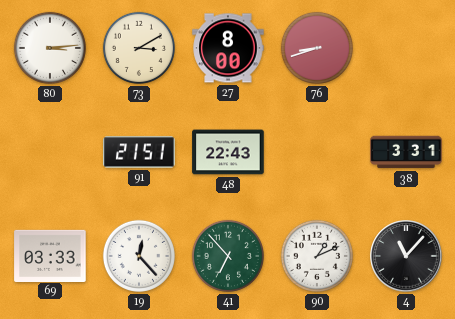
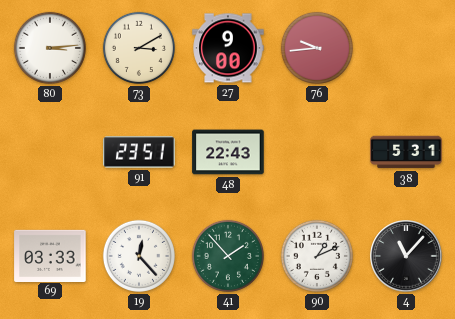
27: 8:00 -> 9:00 (228, 48)
76: 8:42 -> 9:44 (317, 48)
91: 21:51 -> 23:51 (139, 152)
38: 3:31 -> 5:31 (406, 152)
41: 6:53 -> 1:53 (228, 256)
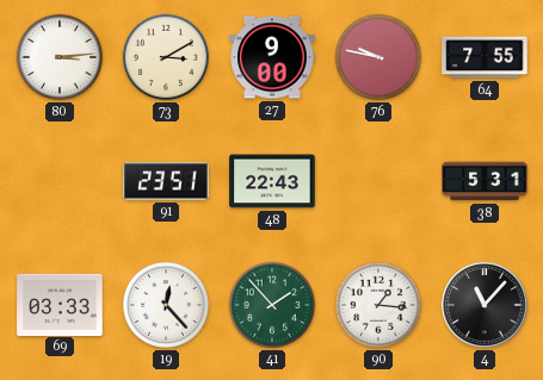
76: 9:44 -> 9:47 (378, 57)
64: none -> 7:55 (485, 57)
90: 1:11 -> 1:16 (378, 305)
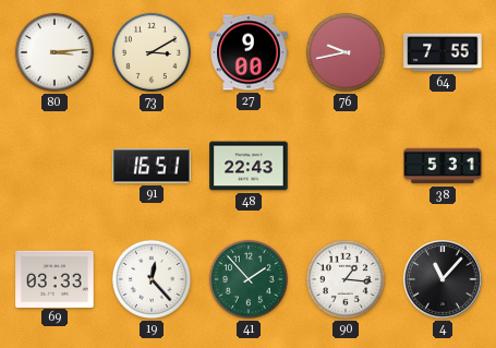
76: 9:47 -> 9:43 (346, 52)
91: 23:51 -> 16:51 (152, 166)
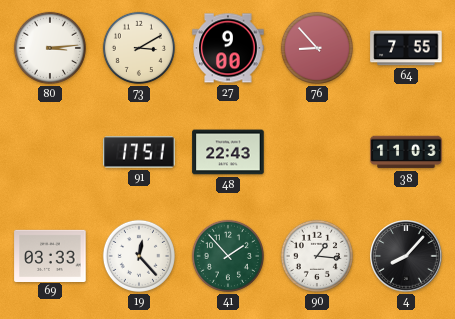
76: 9:43 -> 8:53 (317, 48)
91: 16:51 -> 17:51 (139, 152)
38: 5:31 -> 11:03 (406, 152)
4: 11:07 -> 8:07 (406, 256)
